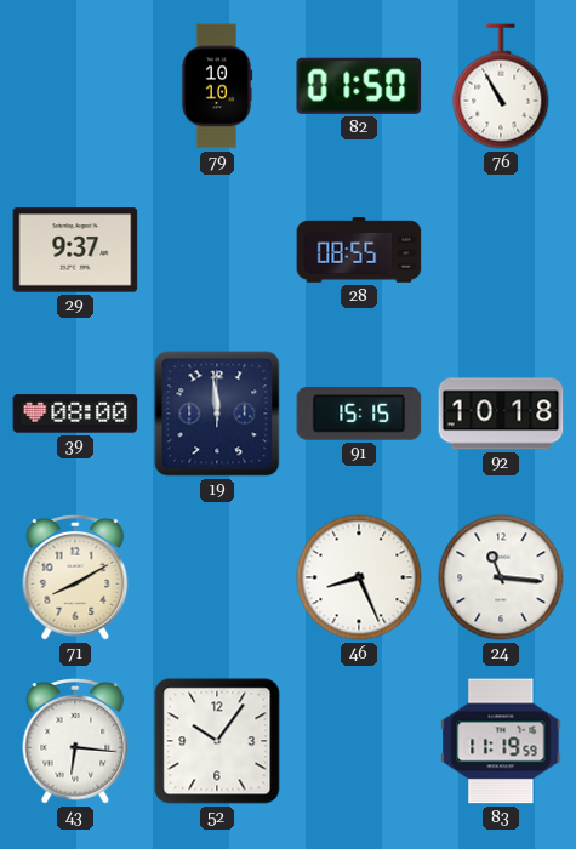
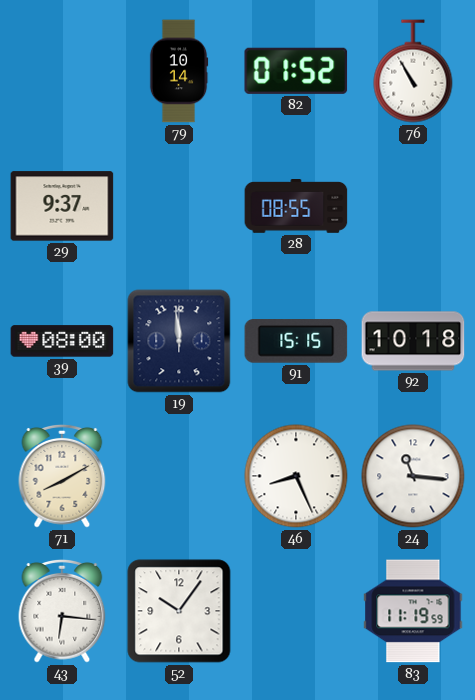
79: 10:10 -> 10:14 (179, 71)
82: 01:50 -> 01:52 (296, 71)
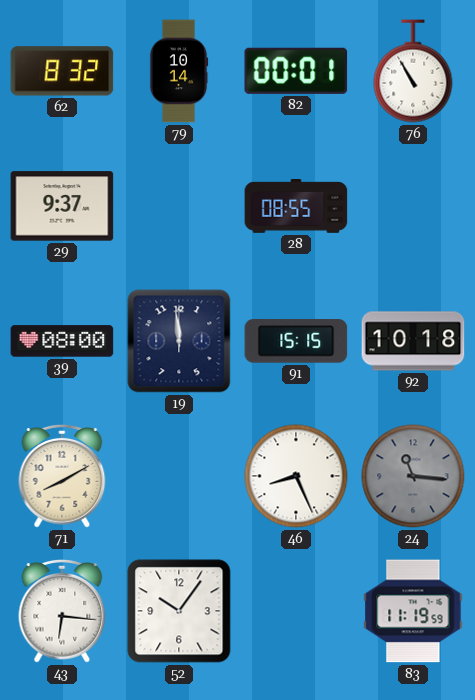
62: none -> 8:32 (62, 71)
82: 01:52 -> 00:01 (296, 71)
24 dial: white -> grey (413, 476)
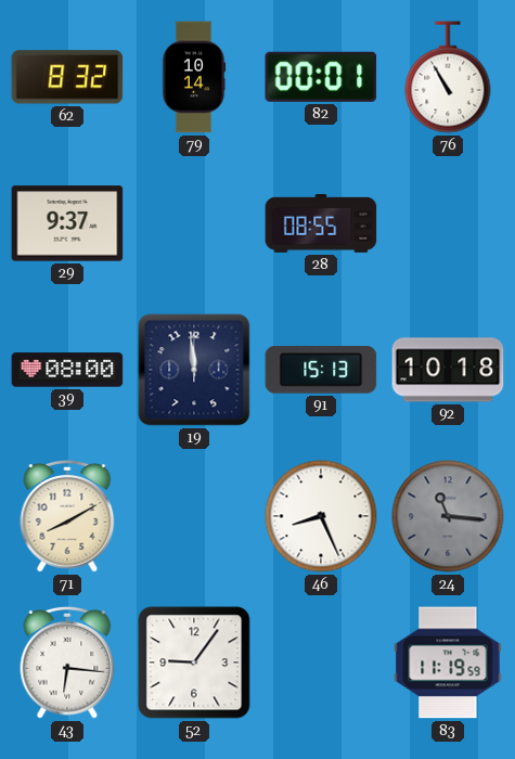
91: 15:15 -> 15:13 (321, 370)
52: 10:06 -> 9:06 (194, 662)
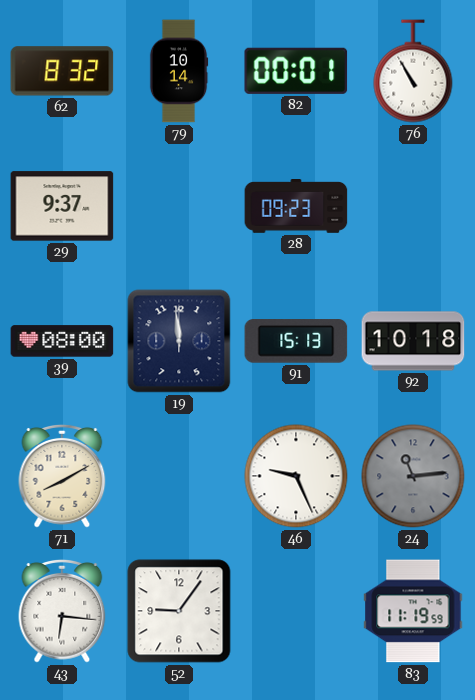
28: 08:55 -> 09:23 (296, 207)
46: 8:26 -> 9:26 (296, 476)
24: 11:16 -> 11:14 (413, 476)
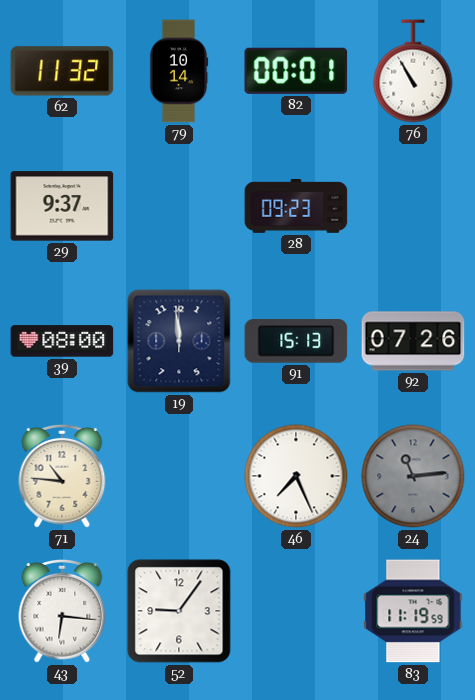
62: 8:32 -> 11:32 (62, 71)
92: 10:18 -> 07:26 (413, 341)
71: 8:10 -> 10:46 (62, 476)
46: 9:26 -> 7:26 (296, 476)
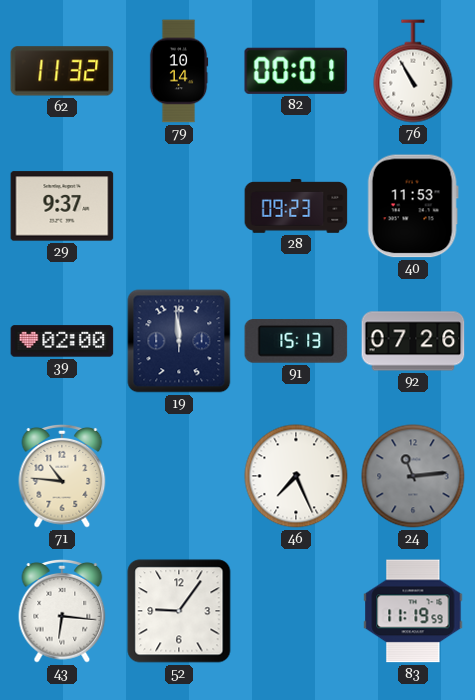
40: none -> 11:53 (413, 206)
39: 08:00 -> 02:00 (62, 341)
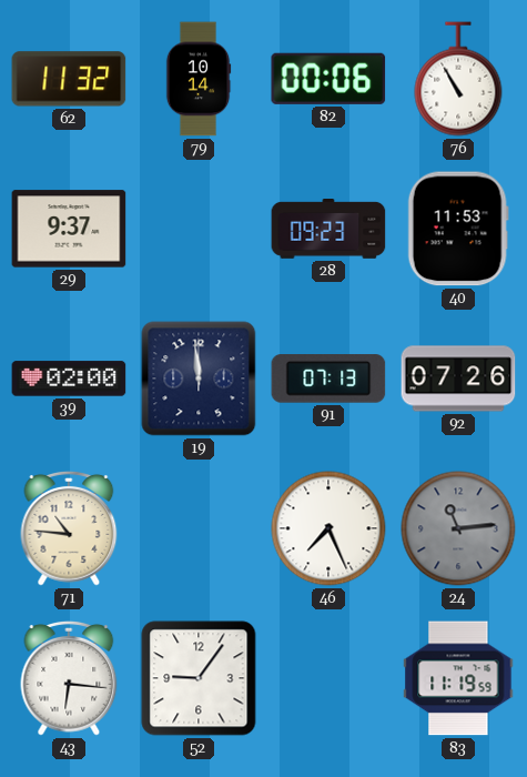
82: 00:01 -> 00:06 (328, 79)
91: 15:13 -> 07:13 (328, 379)
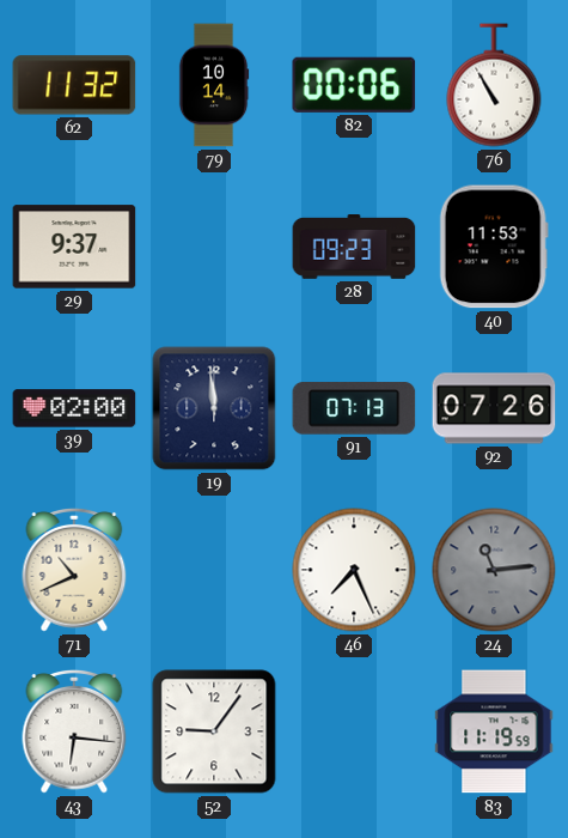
71: 10:46 -> 10:41 (74, 570)
